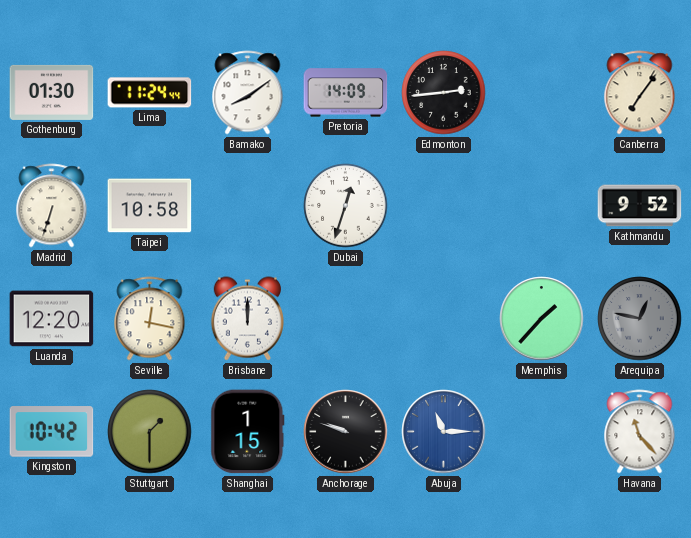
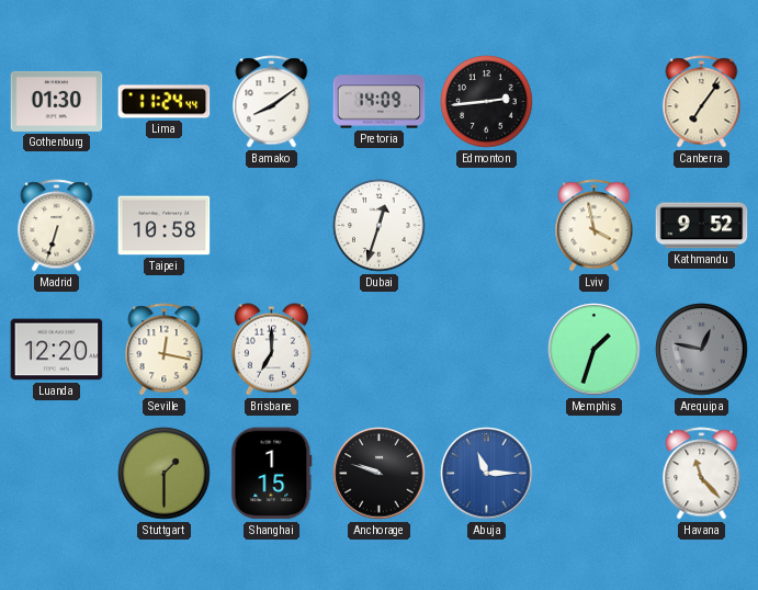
Lviv: none -> 3:58 (595, 226)
Brisbane: 12:00 -> 7:00 (271, 350)
Memphis: 1:37 -> 1:33 (595, 350)
Kingston: 10:42 -> none (52, 432)
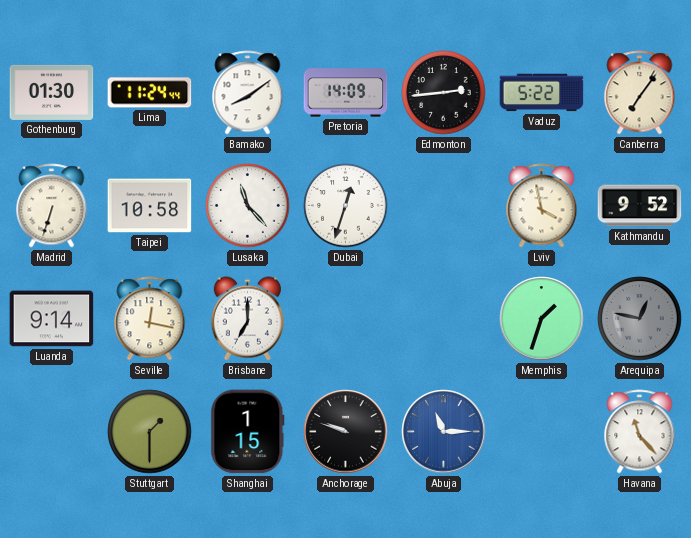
Vaduz: none -> 5:22 (542, 93)
Lusaka: none -> 11:23 (248, 206)
Luanda: 12:20 -> 9:14 (52, 319)
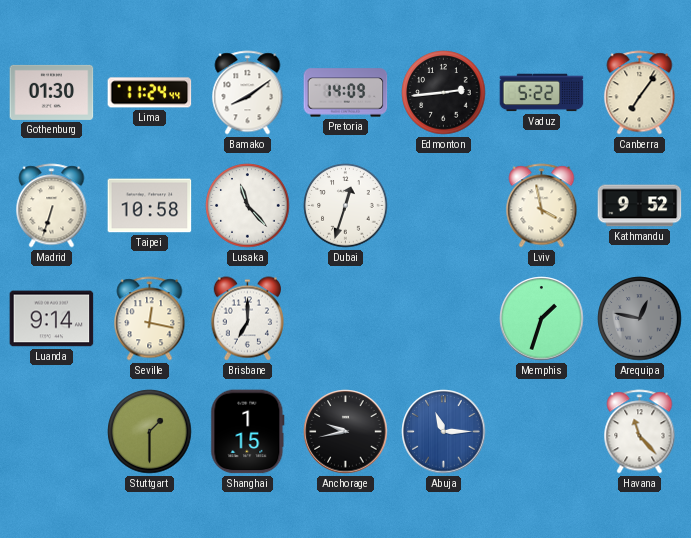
Anchorage: 9:48 -> 9:43 (346, 432)
